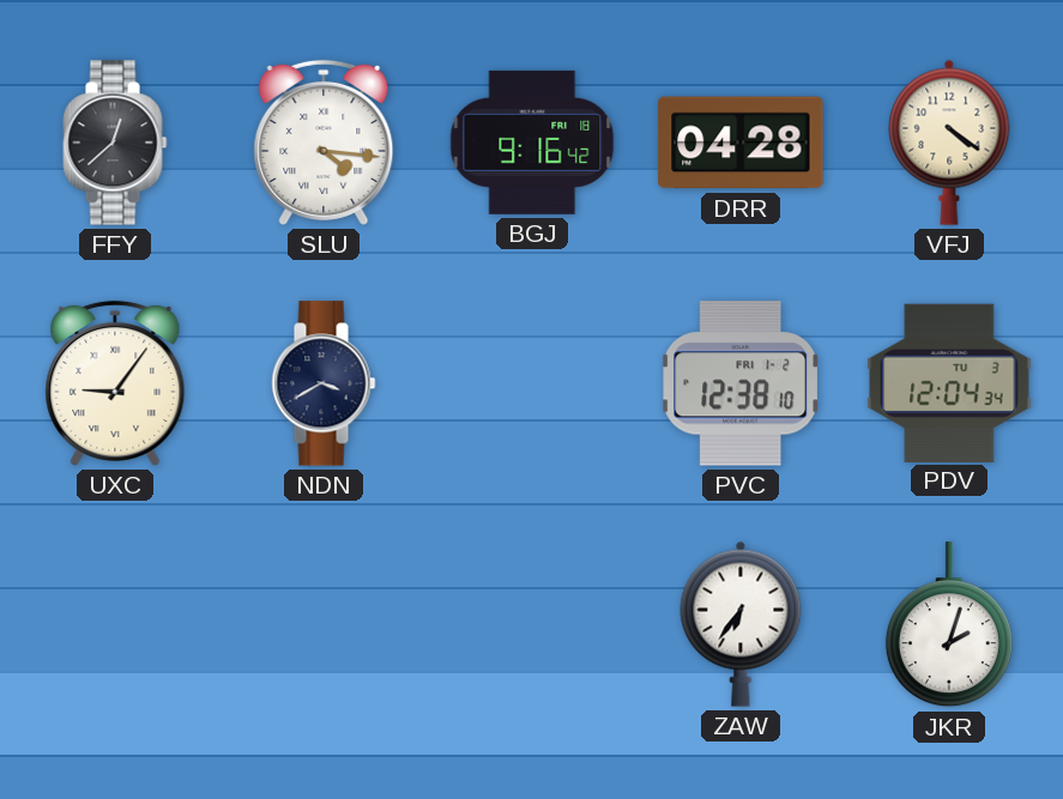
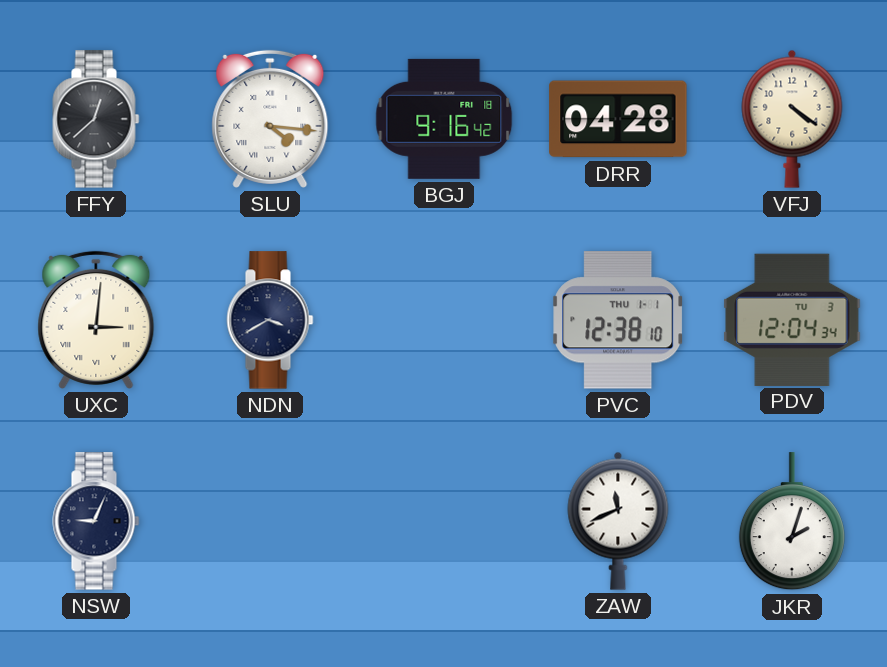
UXC: 9:06 -> 3:01 (96, 320)
PVC date: FRI 1-2 -> THU 1-1 (619, 320)
NSW: none -> 9:04 (96, 521)
ZAW: 6:36 -> 11:41 (618, 521)
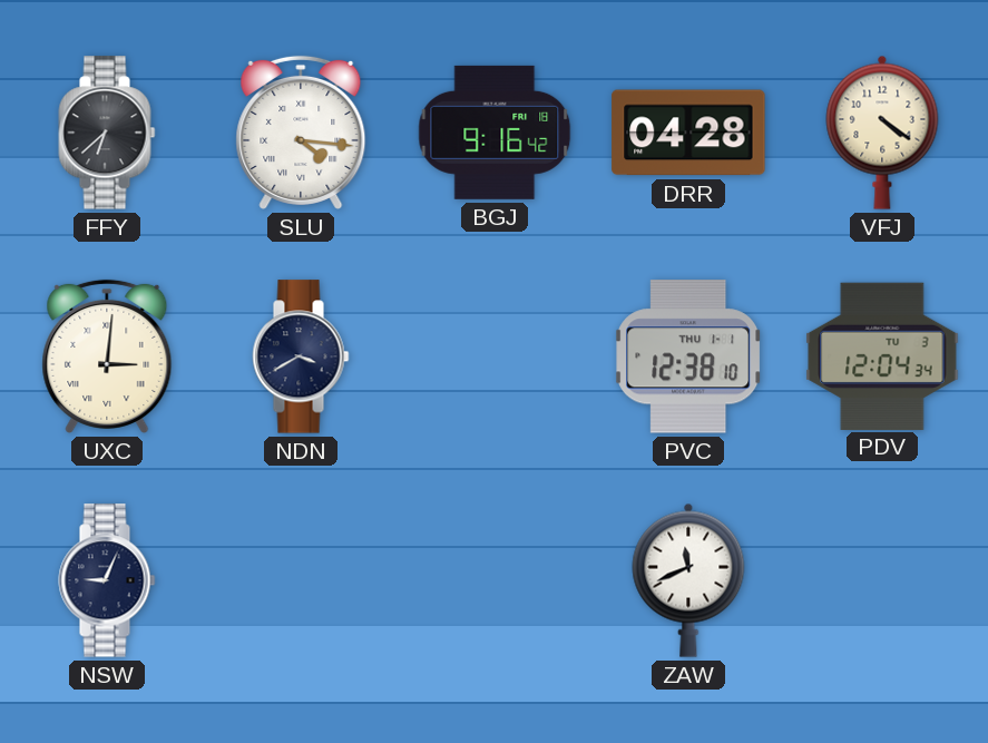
FFY: 12:38 -> 6:38 (107, 133)
JKR: 2:03 -> none (792, 522)
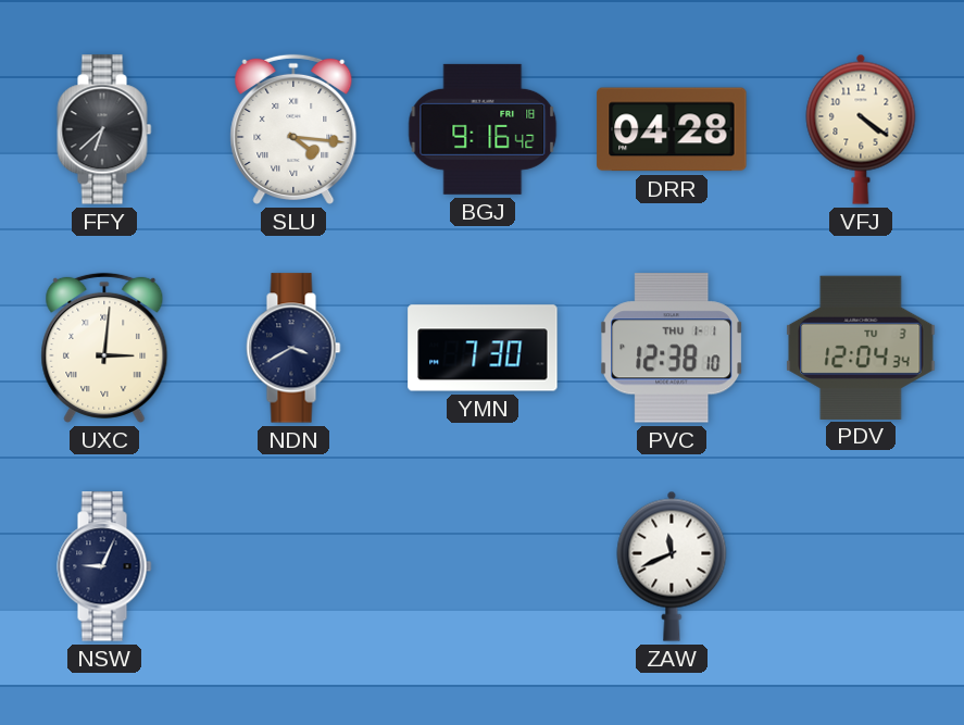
YMN: none -> 7:30 (483, 348)
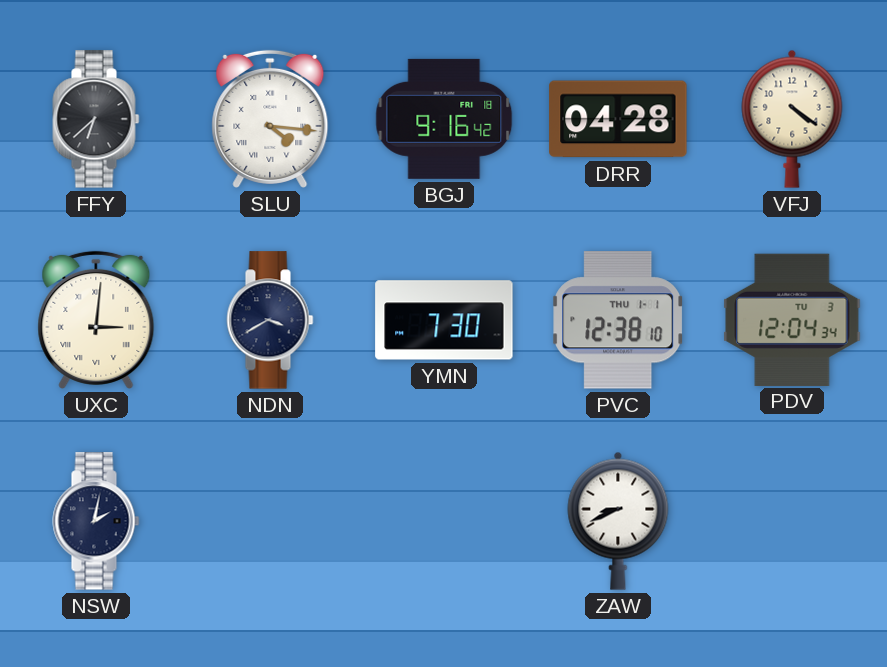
NSW: 9:04 -> 2:02 (96, 521)
ZAW: 11:41 -> 8:41 (618, 521)
